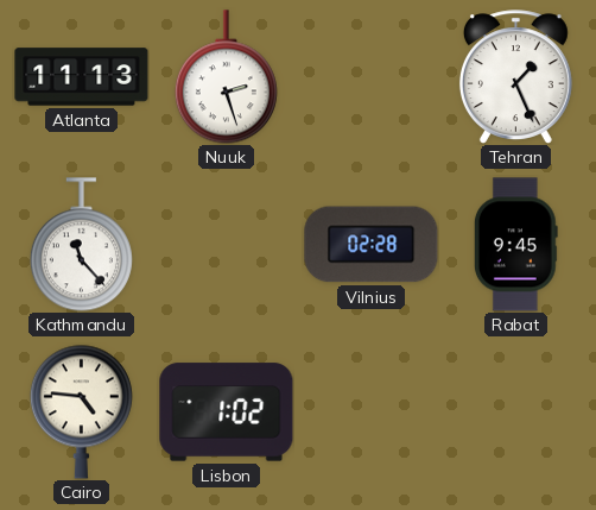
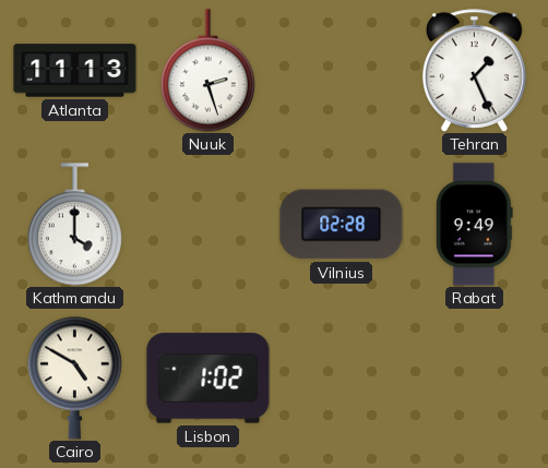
Kathmandu: 11:23 -> 4:00 (74, 225)
Rabat: 9:45 -> 9:49 (474, 225)
Cairo: 4:46 -> 4:50 (74, 377)
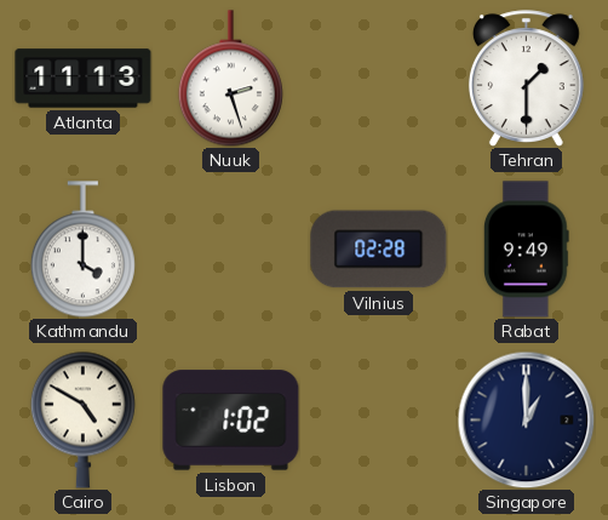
Tehran: 1:26 -> 1:30 (526, 79)
Singapore: none -> 1:00 (526, 419)
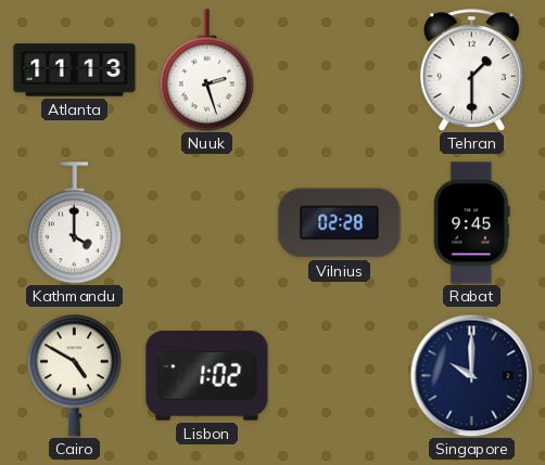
Rabat: 9:49 -> 9:45 (471, 223)
Singapore: 1:00 -> 10:00 (471, 375)
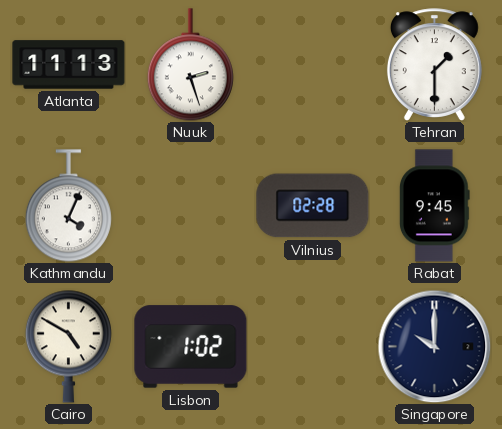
Kathmandu: 4:00 -> 4:04 (68, 206)
